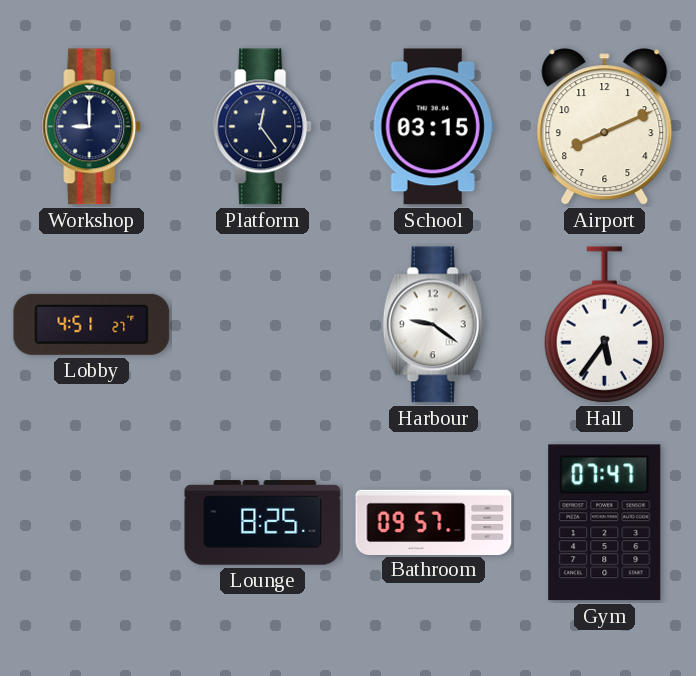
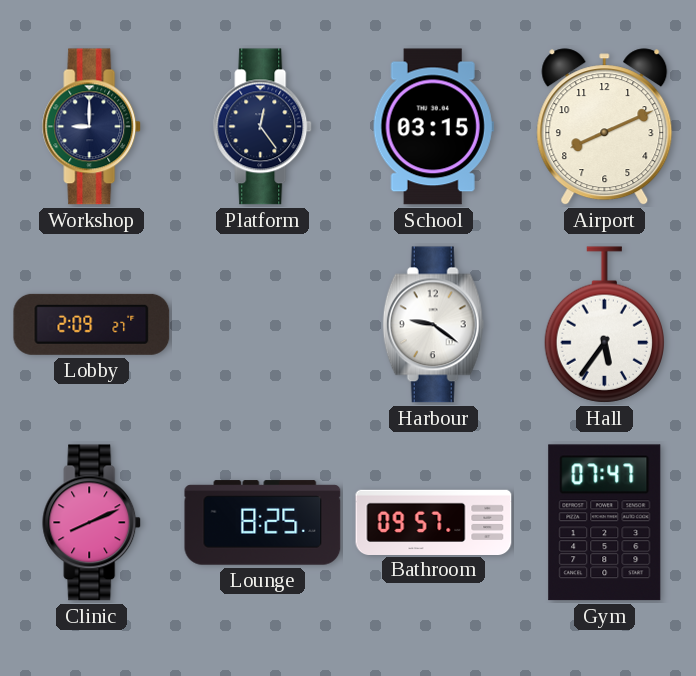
Lobby: 4:51 -> 2:09 (92, 324)
Clinic: none -> 8:11 (92, 523)
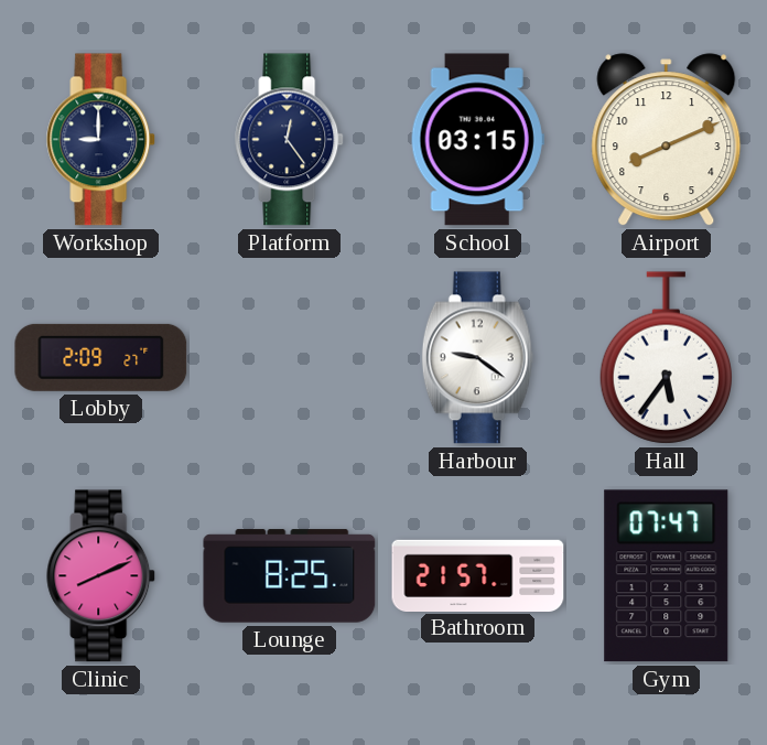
Bathroom: 09:57 -> 21:57 (478, 575)
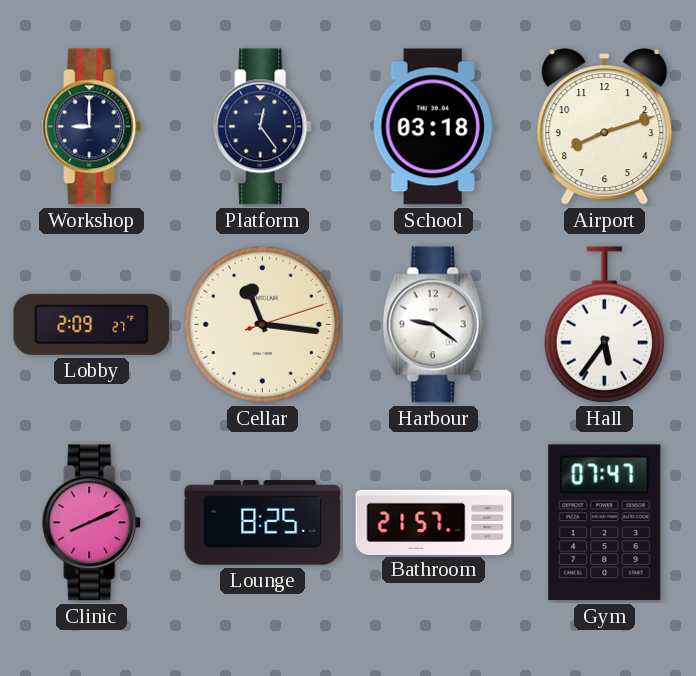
School: 03:15 -> 03:18 (433, 127)
Airport: 8:11 -> 8:12 (605, 127)
Cellar: none -> 11:16 (263, 325)
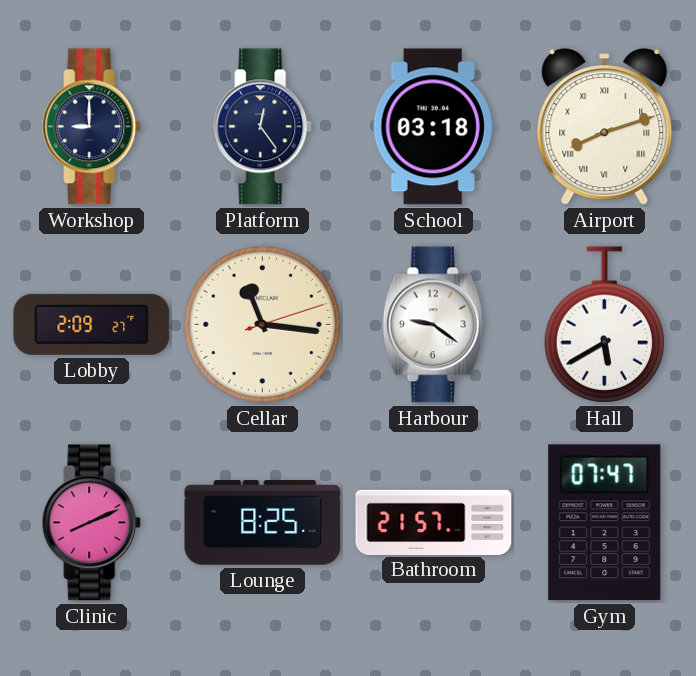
Airport numerals: Arabic -> Roman (605, 127)
Hall: 5:36 -> 5:40 (604, 325)
